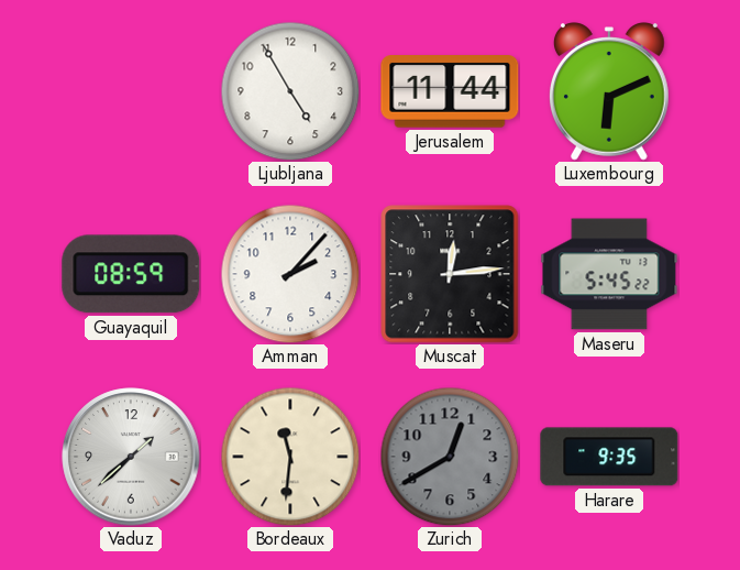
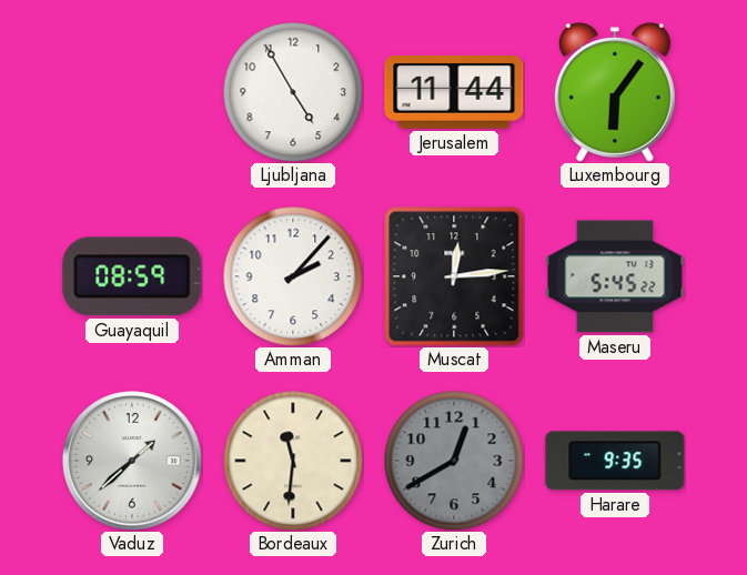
Luxembourg: 6:11 -> 6:06 (615, 92)
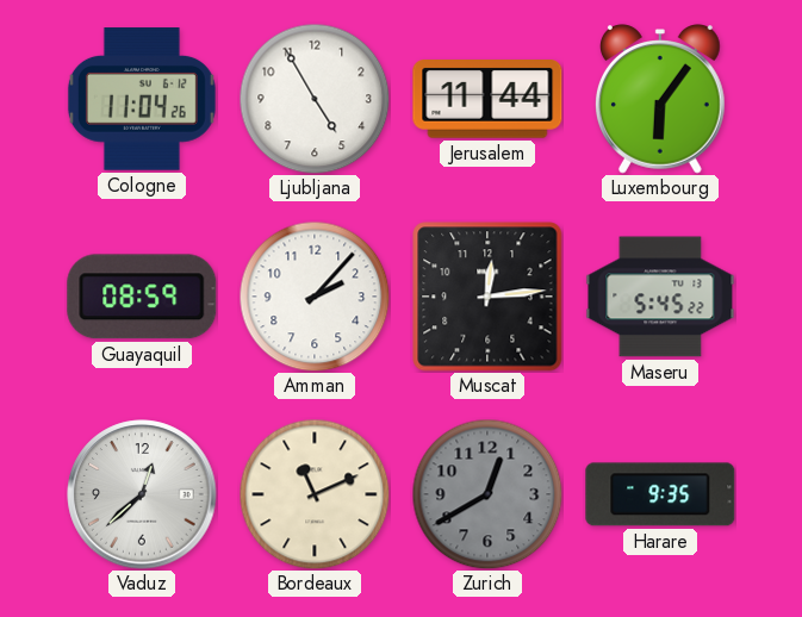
Cologne: none -> 11:04 (142, 99)
Vaduz: 1:38 -> 12:38 (142, 494)
Bordeaux: 11:31 -> 11:11 (315, 494)
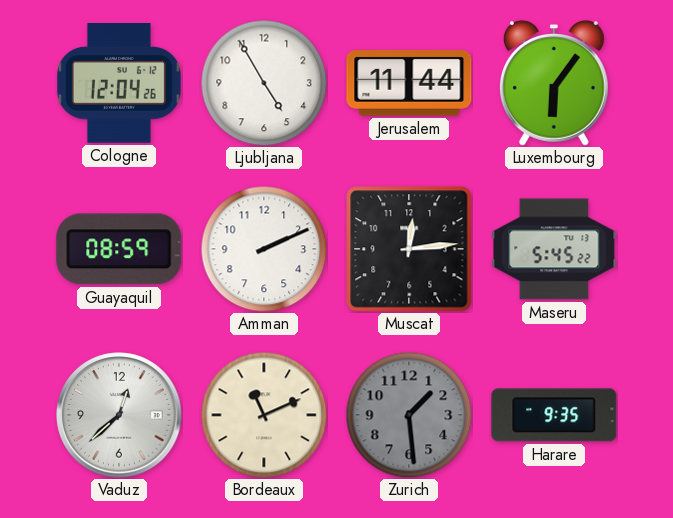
Cologne: 11:04 -> 12:04 (119, 83)
Amman: 2:07 -> 2:11 (264, 249)
Zurich: 12:40 -> 1:29 (409, 415)
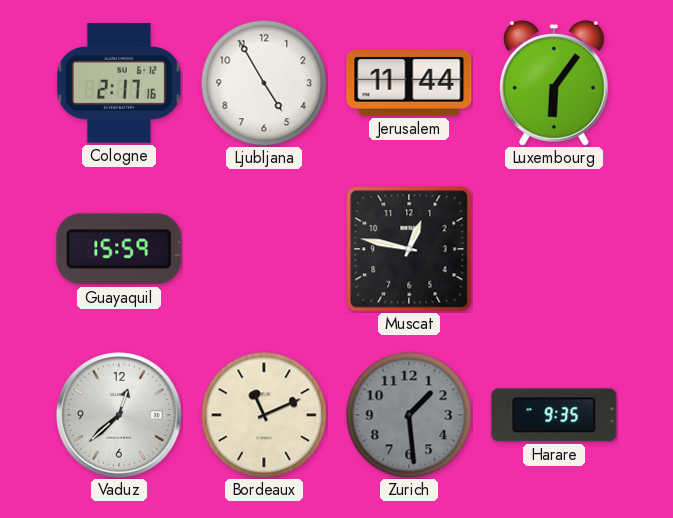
Cologne: 12:04 -> 2:17 (119, 83)
Guayaquil: 08:59 -> 15:59 (119, 249)
Amman: 2:11 -> none (264, 249)
Muscat: 12:14 -> 12:47 (409, 249)
Maseru: 5:45 -> none (554, 249)
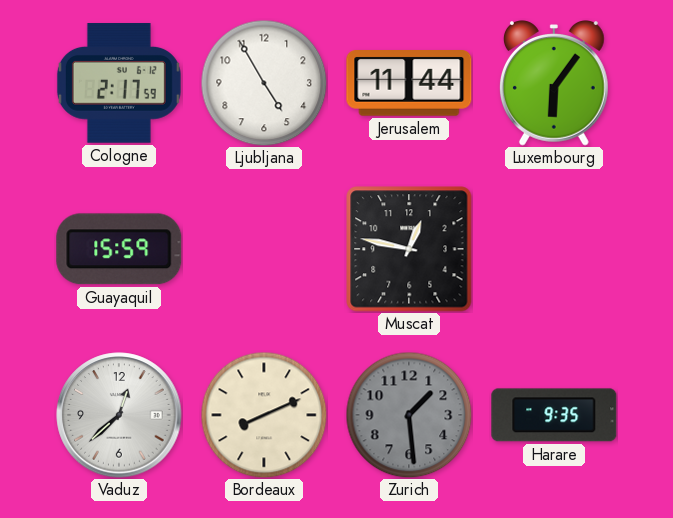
Cologne: 2:17:16 -> 2:17:59 (119, 83)
Bordeaux: 11:11 -> 8:11 (264, 415)
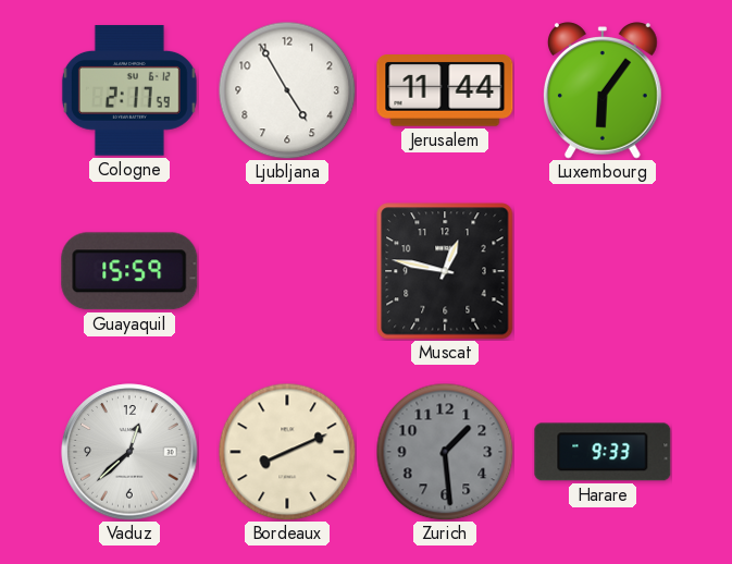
Harare: 9:35 -> 9:33 (603, 452)
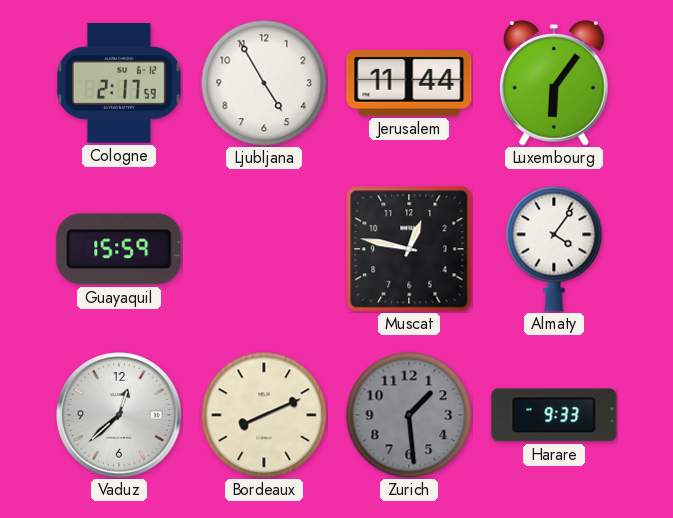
Almaty: none -> 4:06 (554, 249)
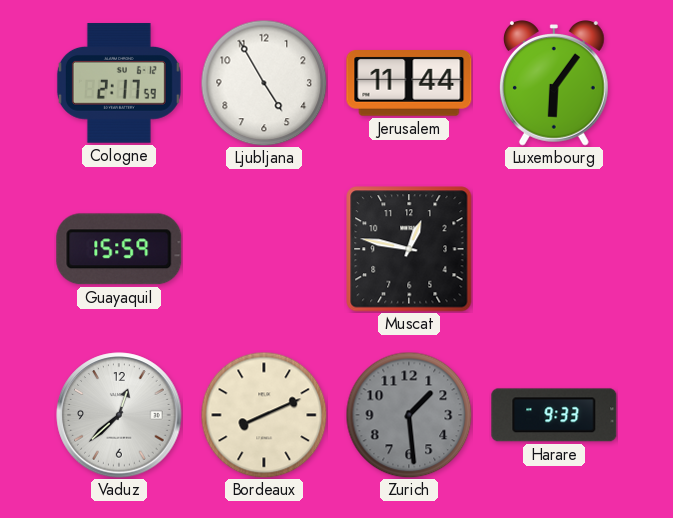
Almaty: 4:06 -> none (554, 249)
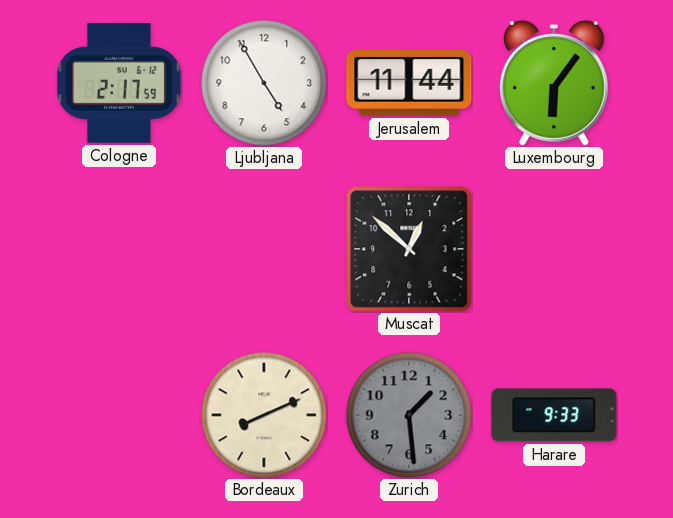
Guayaquil: 15:59 -> none (119, 249)
Muscat: 12:47 -> 12:52 (409, 249)
Vaduz: 12:38 -> none (119, 415)
